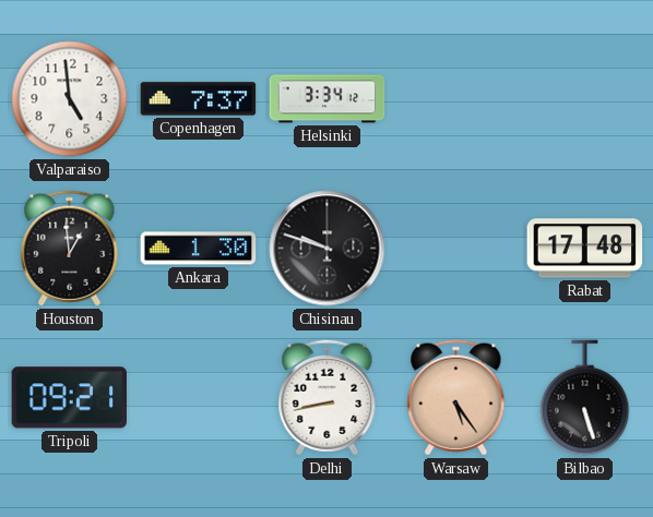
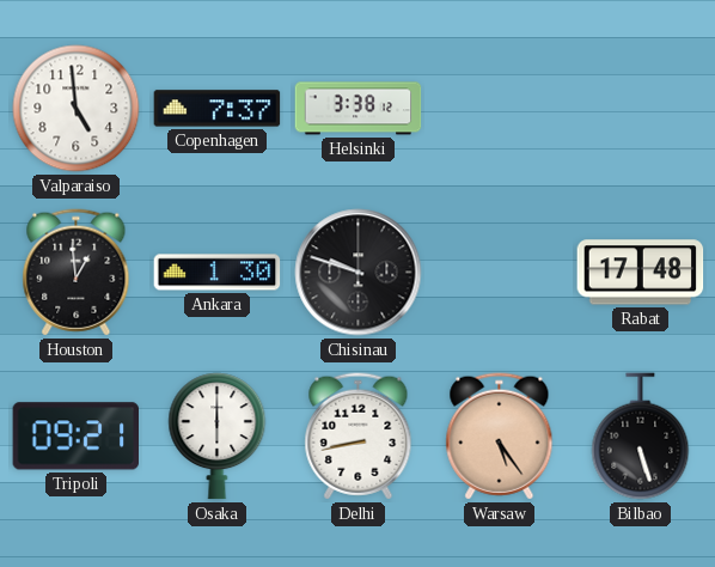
Helsinki: 3:34 -> 3:38 (359, 109)
Osaka: none -> 6:00 (218, 437)
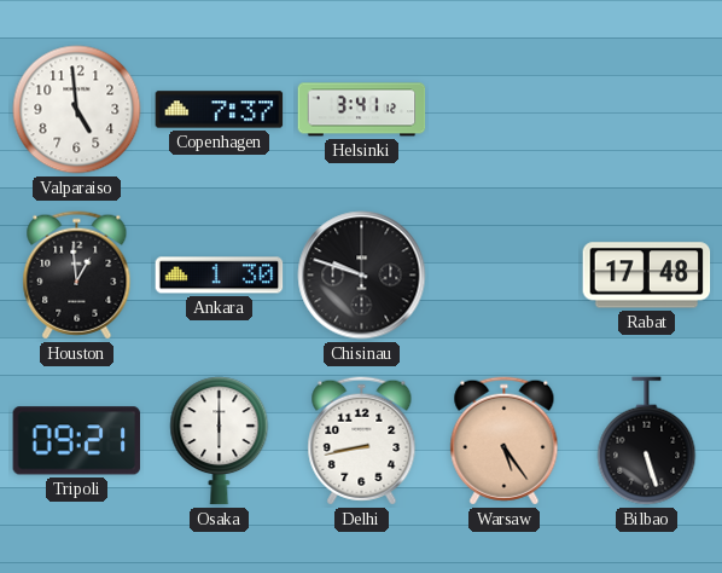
Helsinki: 3:38 -> 3:41 (362, 110)
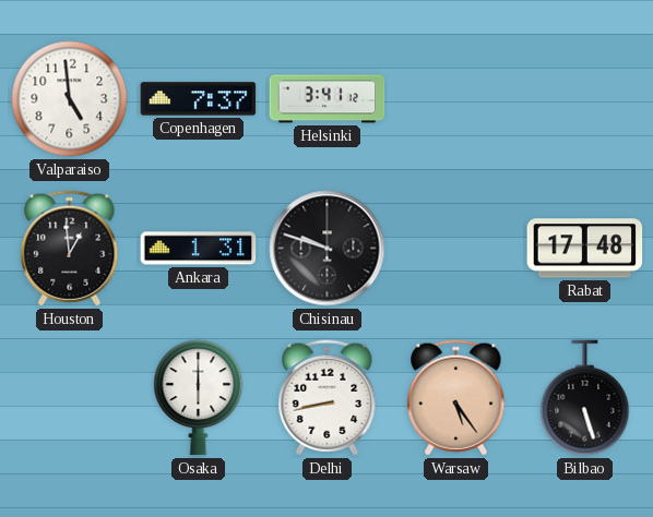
Ankara: 1:30 -> 1:31 (199, 249)
Tripoli: 09:21 -> none (76, 441)
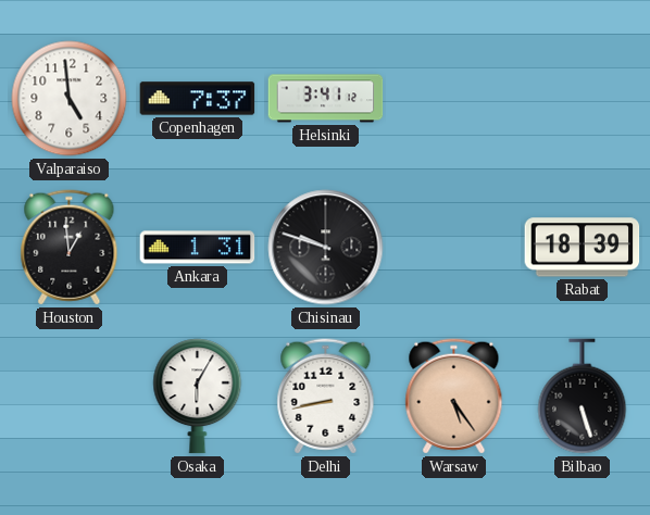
Rabat: 17:48 -> 18:39 (583, 248)
Osaka: 6:00 -> 6:05 (198, 397)
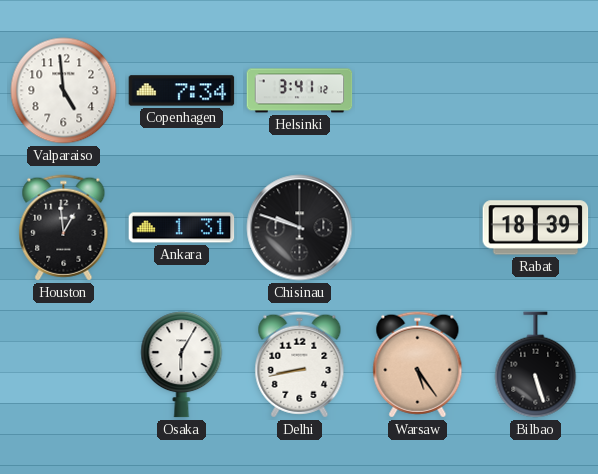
Copenhagen: 7:37 -> 7:34 (182, 91)
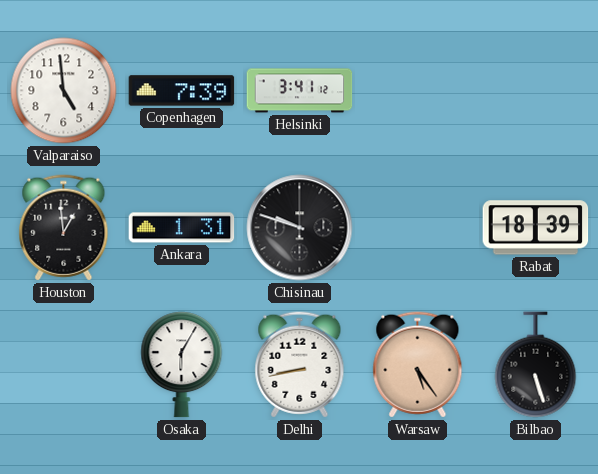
Copenhagen: 7:34 -> 7:39 (182, 91)
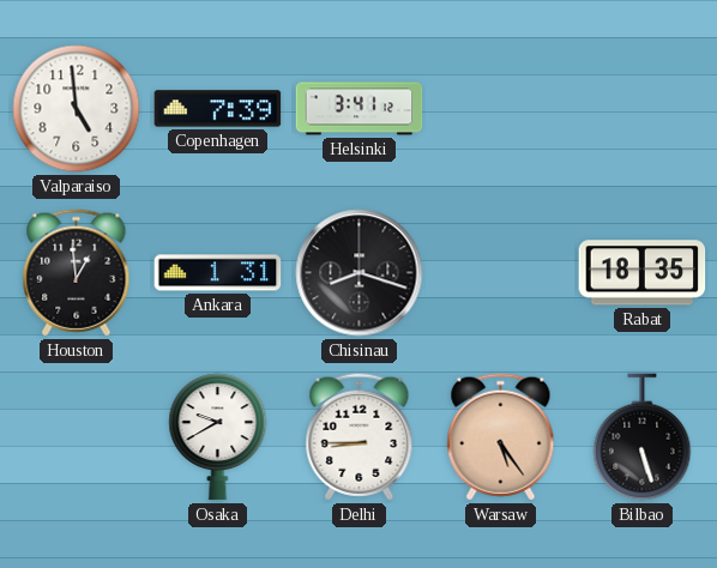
Chisinau: 9:48 -> 8:18 (360, 273)
Rabat: 18:39 -> 18:35 (643, 273)
Osaka: 6:05 -> 9:40 (218, 437)
Delhi: 8:43 -> 8:45 (360, 437)
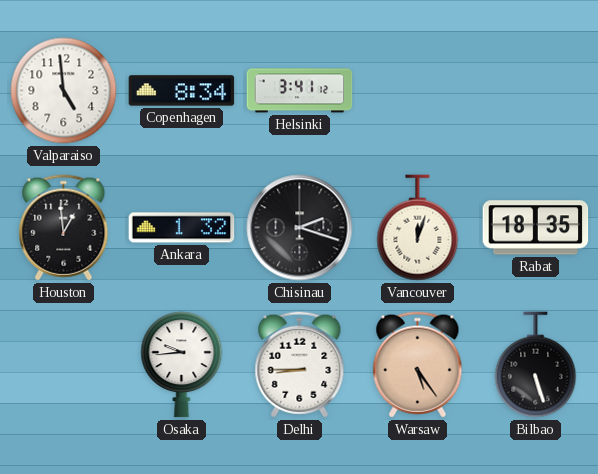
Copenhagen: 7:39 -> 8:34 (182, 91)
Ankara: 1:31 -> 1:32 (182, 228)
Chisinau: 8:18 -> 2:18 (300, 228)
Vancouver: none -> 12:03 (418, 228)
Osaka: 9:40 -> 9:44 (182, 365)
